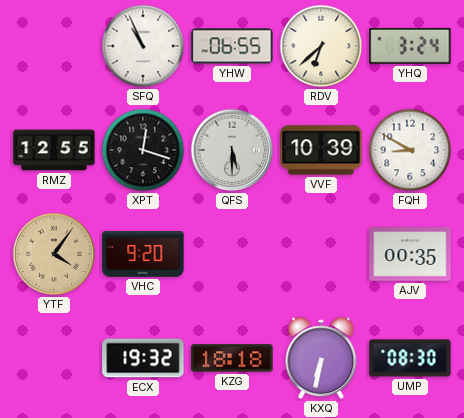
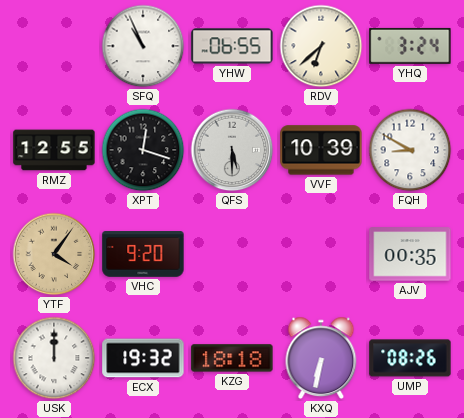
USK: none -> 12:00 (54, 358)
UMP: 08:30 -> 08:26 (410, 358)
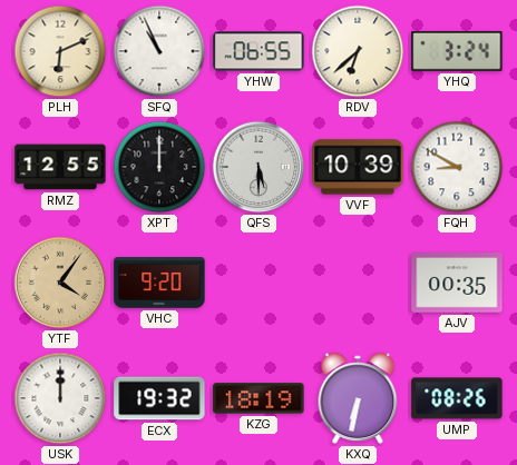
PLH: none -> 6:11 (60, 51)
XPT: 12:18 -> 12:00 (159, 167)
KZG: 18:18 -> 18:19 (258, 398)
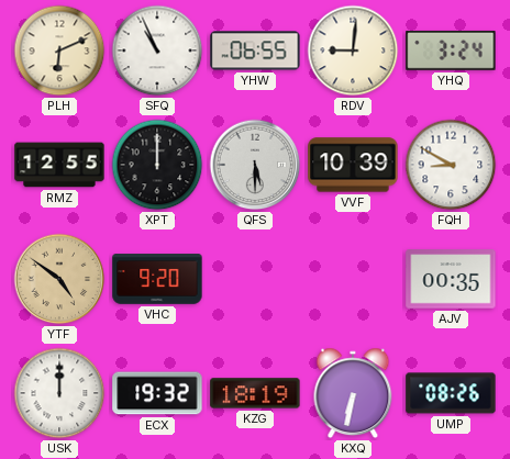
RDV: 6:38 -> 9:01 (353, 51)
YTF: 4:06 -> 4:51 (59, 279)
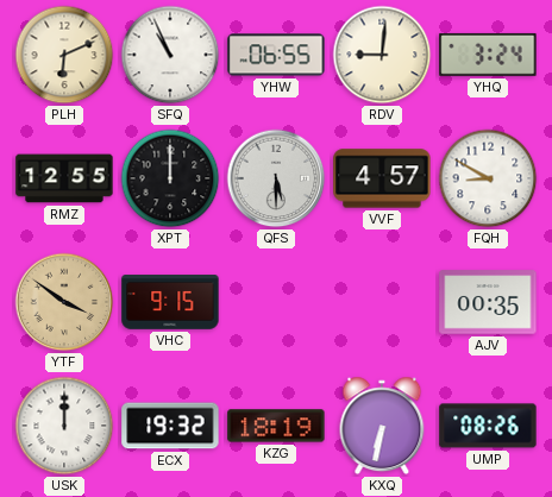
VVF: 10:39 -> 4:57 (382, 178)
YTF: 4:51 -> 3:51 (64, 302)
VHC: 9:20 -> 9:15 (170, 302)
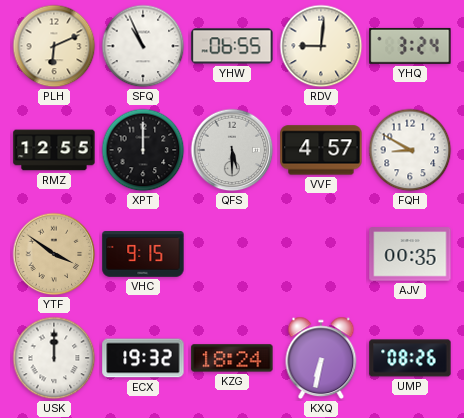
KZG: 18:19 -> 18:24 (232, 358)
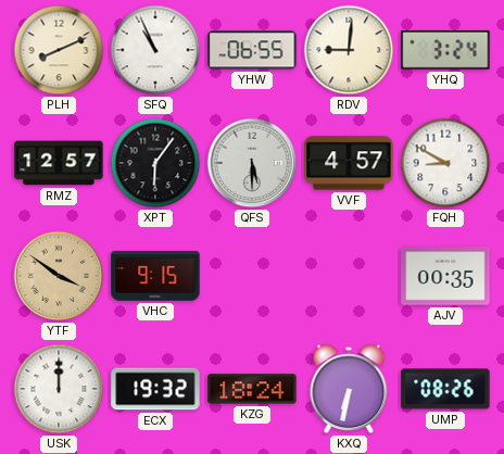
PLH: 6:11 -> 8:11 (59, 50)
RMZ: 12:55 -> 12:57 (59, 163)
XPT: 12:00 -> 6:06 (155, 163)
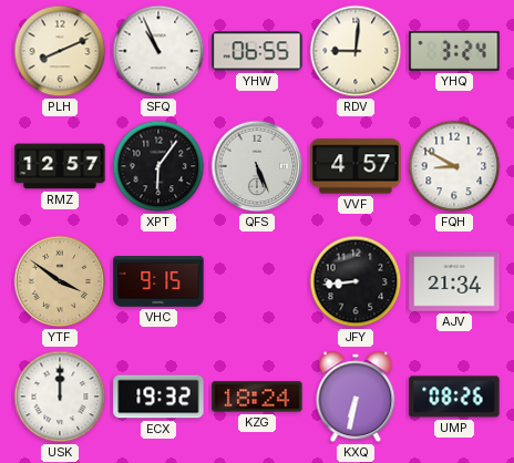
QFS: 5:30 -> 5:26 (257, 166)
JFY: none -> 8:44 (356, 281)
AJV: 00:35 -> 21:34 (454, 281)
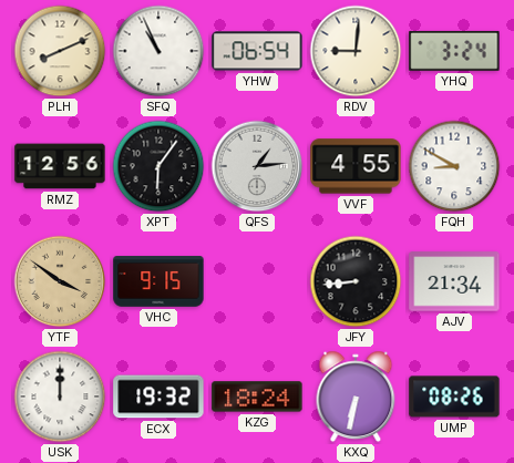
YHW: 06:55 -> 06:54 (257, 51)
RMZ: 12:57 -> 12:56 (60, 166)
QFS: 5:26 -> 1:14 (257, 166)
VVF: 4:57 -> 4:55 (356, 166)
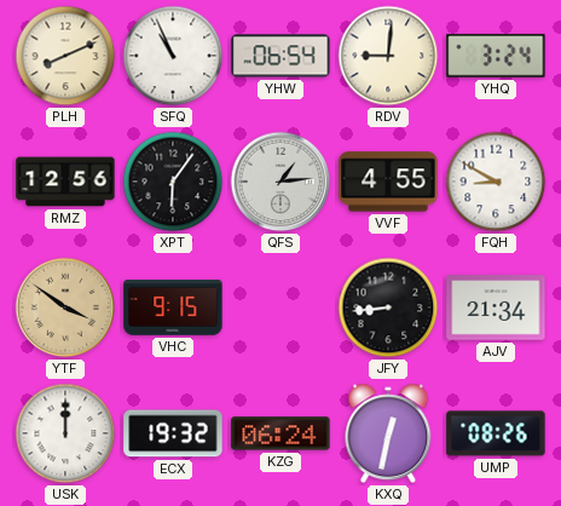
KZG: 18:24 -> 06:24 (280, 433)
KXQ: 6:32 -> 12:32 (388, 433)
